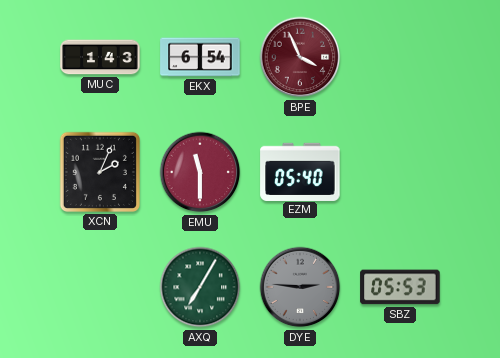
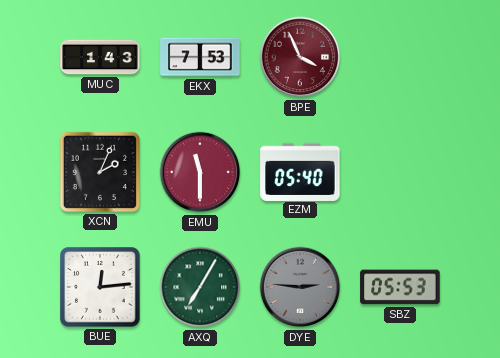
EKX: 6:54 -> 7:53 (200, 57)
BUE: none -> 12:14 (100, 287)
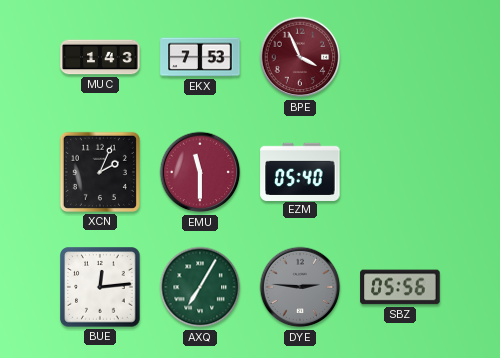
SBZ: 05:53 -> 05:56 (400, 287)
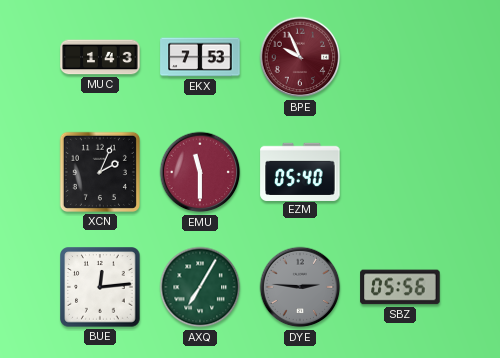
BPE: 3:56 -> 9:56 (300, 57)
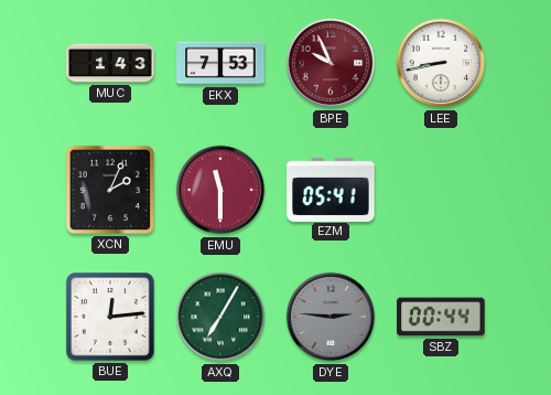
LEE: none -> 8:43 (441, 63)
EZM: 05:40 -> 05:41 (331, 189)
SBZ: 05:56 -> 00:44 (441, 317)
